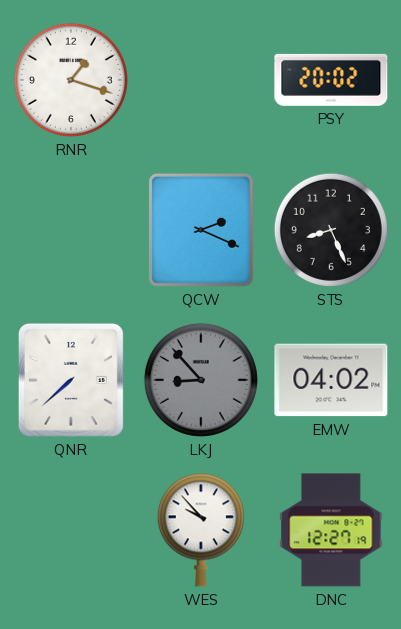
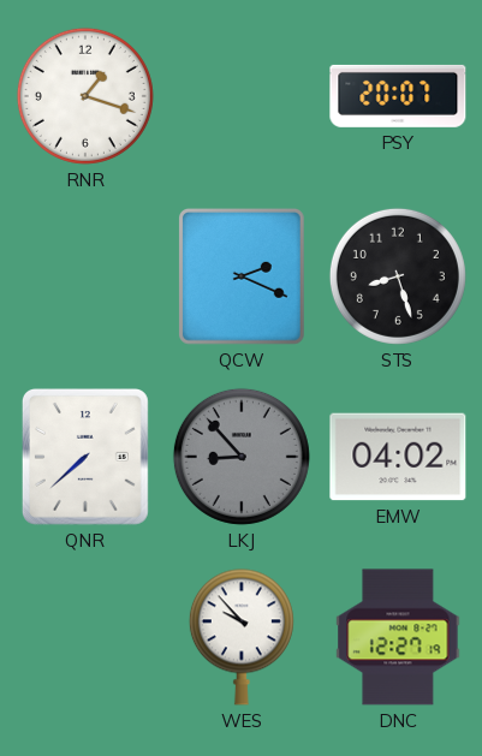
PSY: 20:02 -> 20:07 (398, 96)
STS: 8:26 -> 8:27 (398, 276)
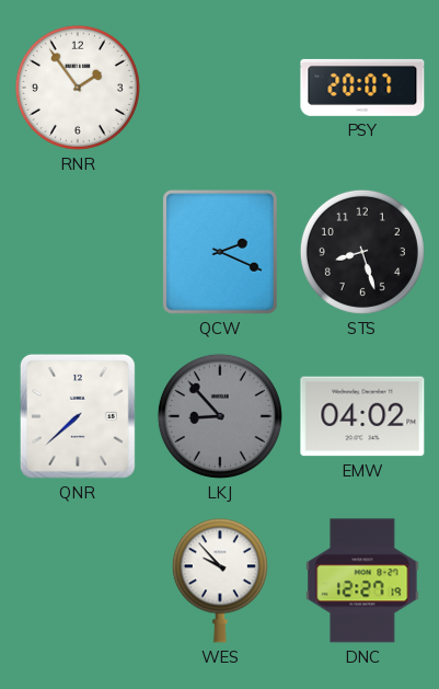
RNR: 1:18 -> 1:54 (78, 88)
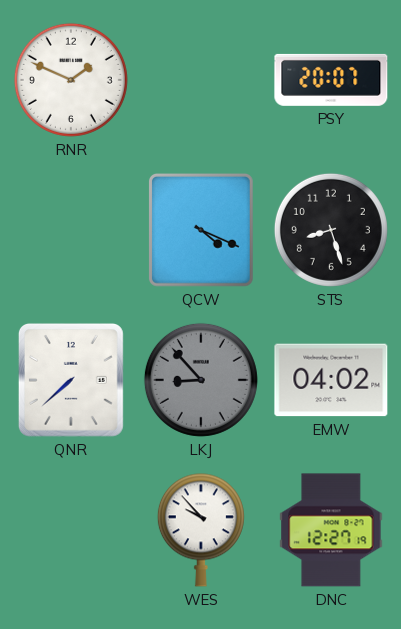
RNR: 1:54 -> 1:49 (71, 80)
QCW: 2:19 -> 4:19 (201, 231)
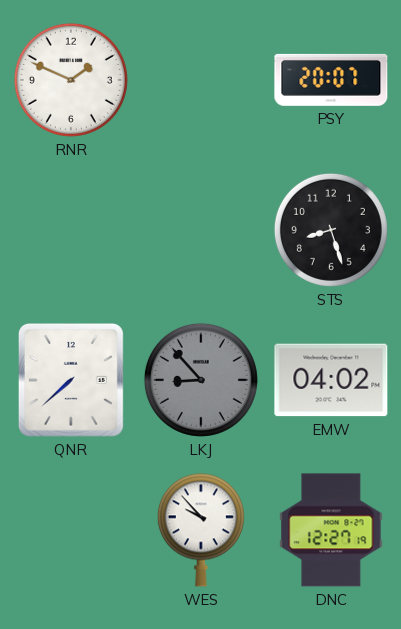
QCW: 4:19 -> none (201, 231)
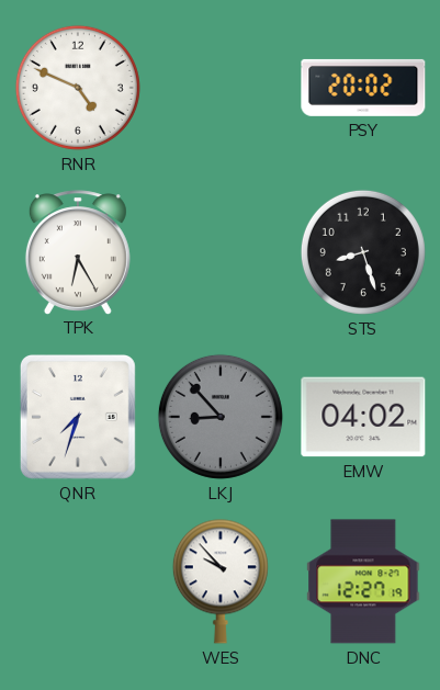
RNR: 1:49 -> 4:49 (78, 88)
PSY: 20:07 -> 20:02 (363, 88)
TPK: none -> 6:25 (78, 252)
QNR: 7:38 -> 7:33 (78, 417)
